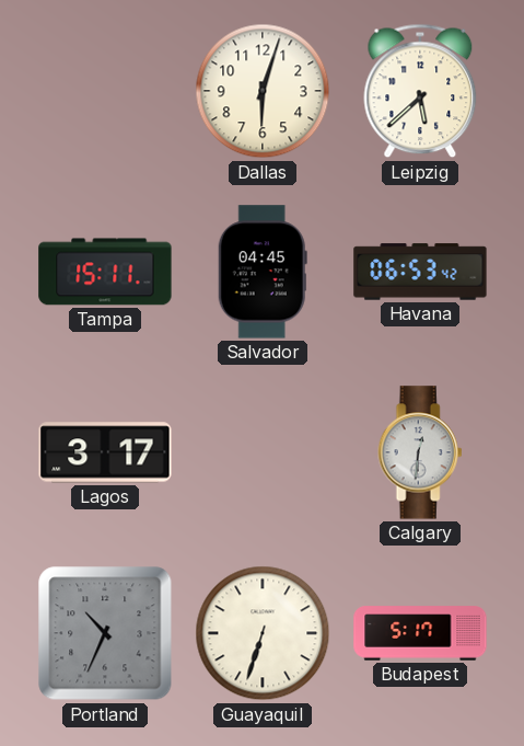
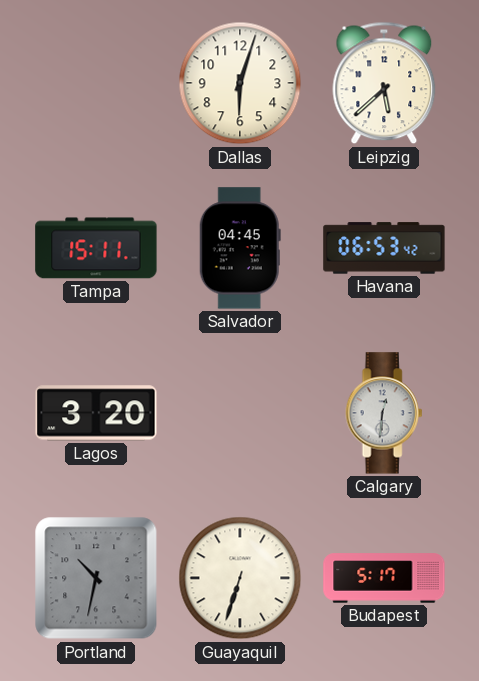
Lagos: 3:17 -> 3:20 (96, 413)
Portland: 10:34 -> 10:32 (96, 578)
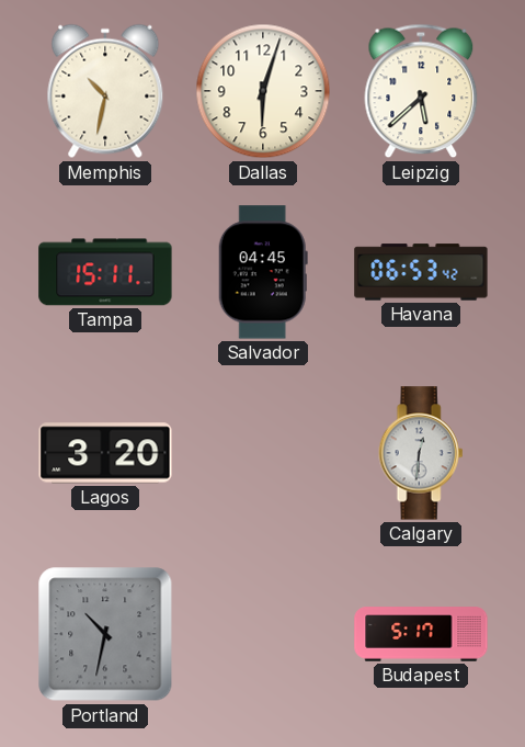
Memphis: none -> 10:32 (105, 91)
Guayaquil: 6:33 -> none (240, 578)
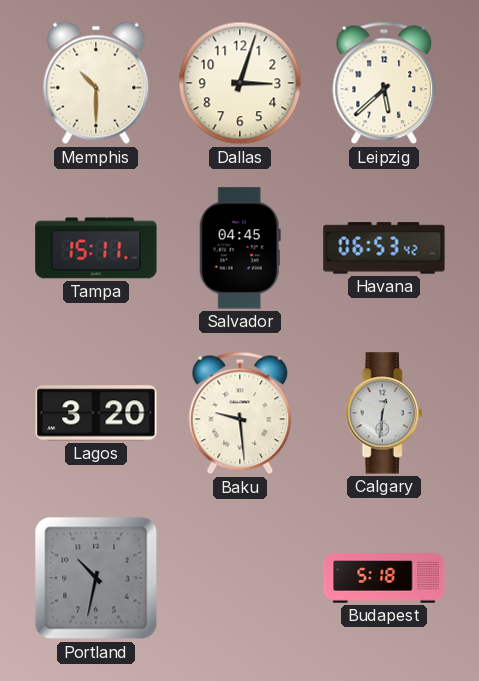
Memphis: 10:32 -> 10:30 (96, 83)
Dallas: 6:03 -> 3:03 (240, 83)
Baku: none -> 9:29 (240, 413)
Budapest: 5:17 -> 5:18 (384, 578)
